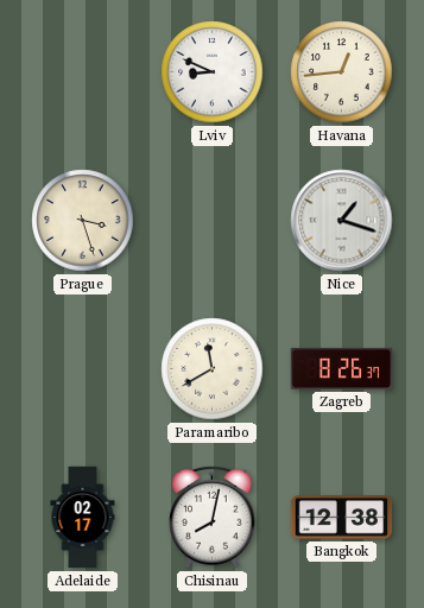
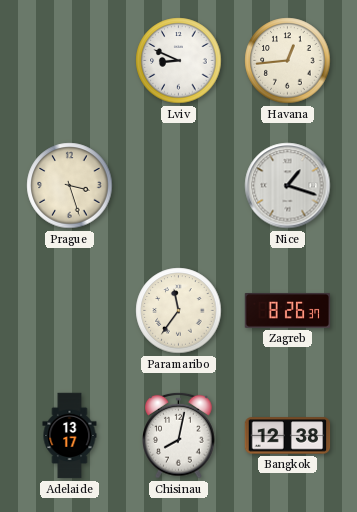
Paramaribo: 11:40 -> 11:36 (179, 311)
Adelaide: 02:17 -> 13:17 (70, 436)
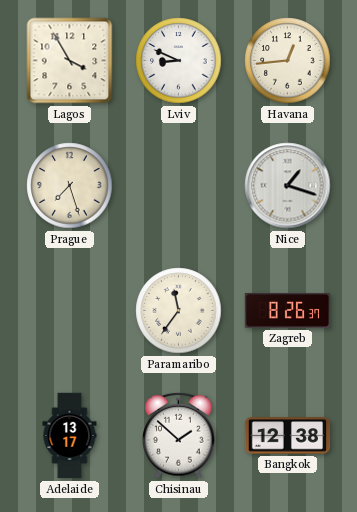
Lagos: none -> 3:55 (70, 61)
Prague: 3:27 -> 7:27 (70, 186)
Chisinau: 8:02 -> 1:52 (179, 435)
